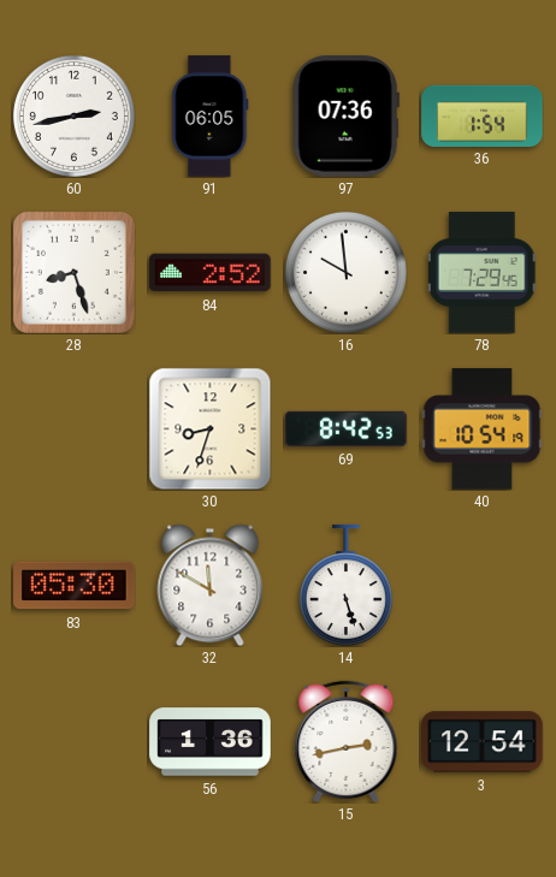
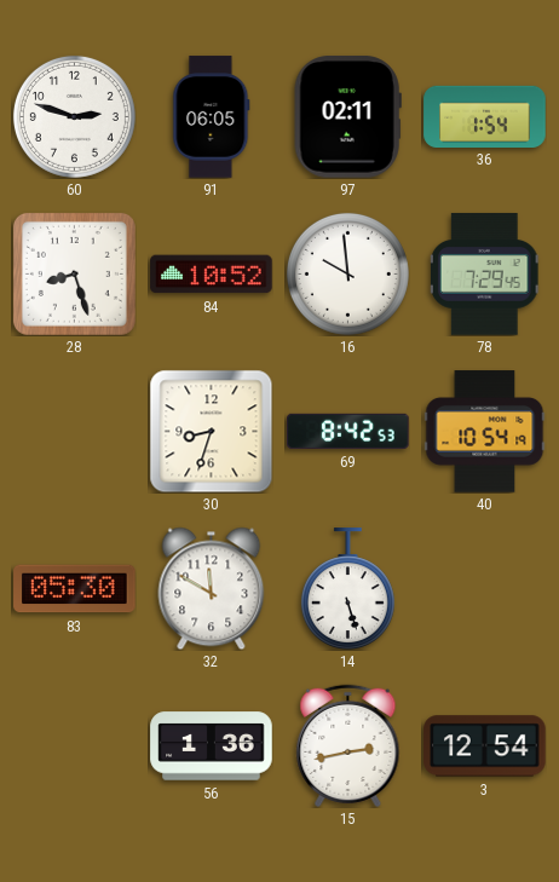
60: 2:43 -> 2:48 (74, 116)
97: 07:36 -> 02:11 (347, 117)
84: 2:52 -> 10:52 (212, 275)
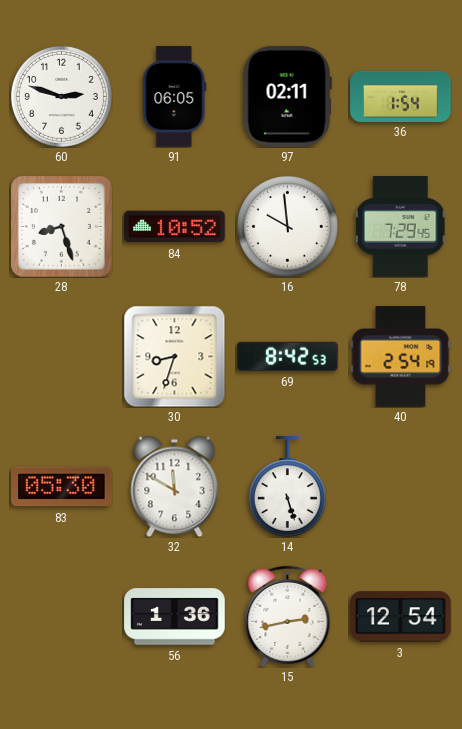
40: 10:54 -> 2:54 (401, 357)
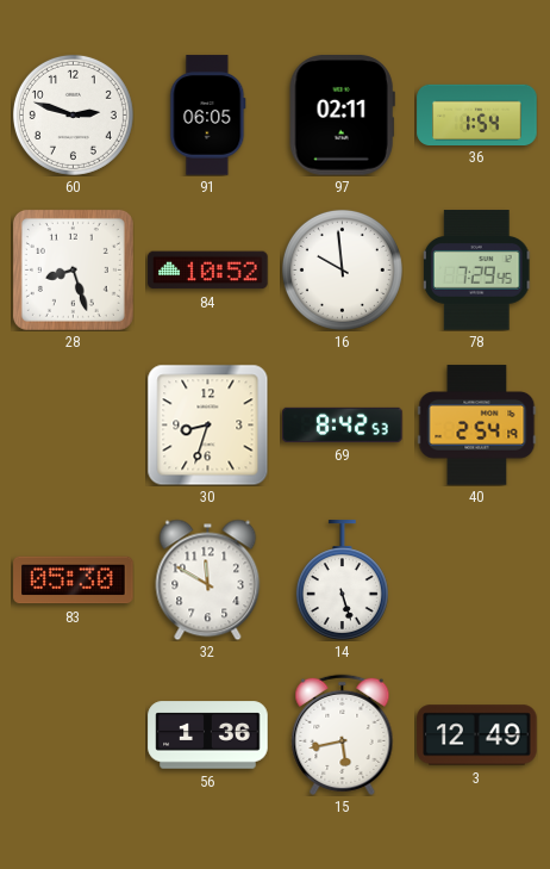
15: 2:43 -> 5:43 (343, 734)
3: 12:54 -> 12:49 (477, 735)
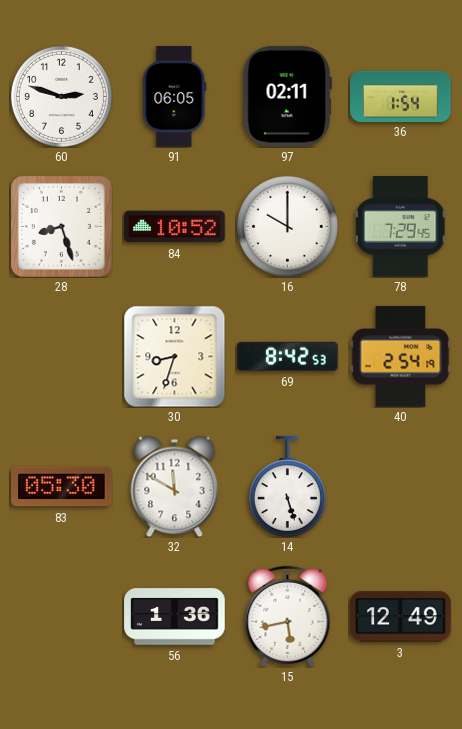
16: 9:59 -> 10:00 (287, 226)
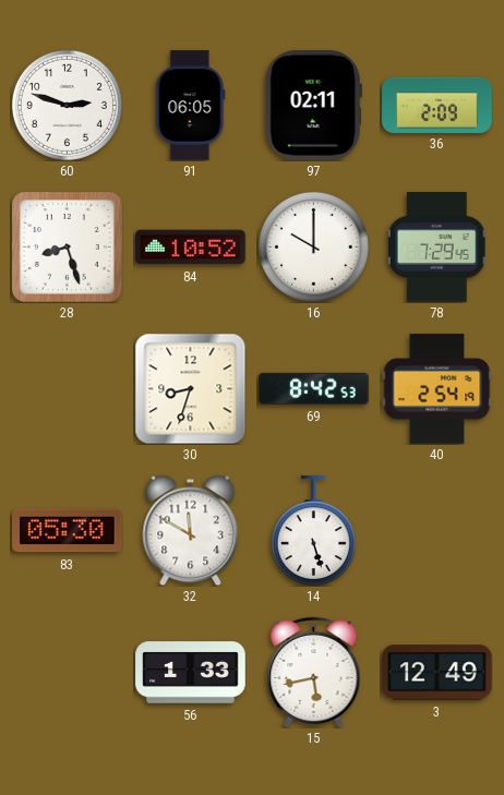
36: 1:54 -> 2:09 (437, 105)
56: 1:36 -> 1:33 (191, 673)
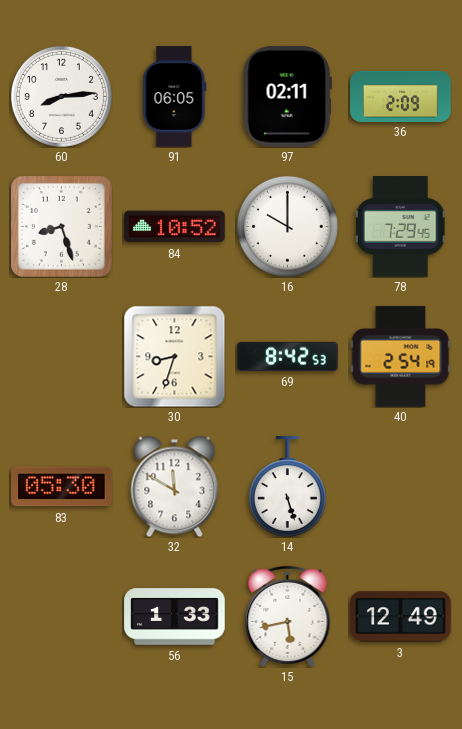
60: 2:48 -> 8:14 (61, 96)
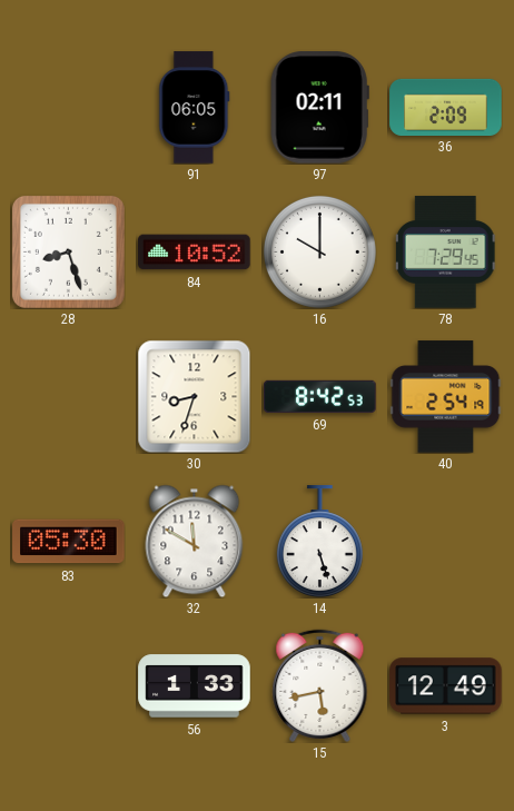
60: 8:14 -> none (61, 96)
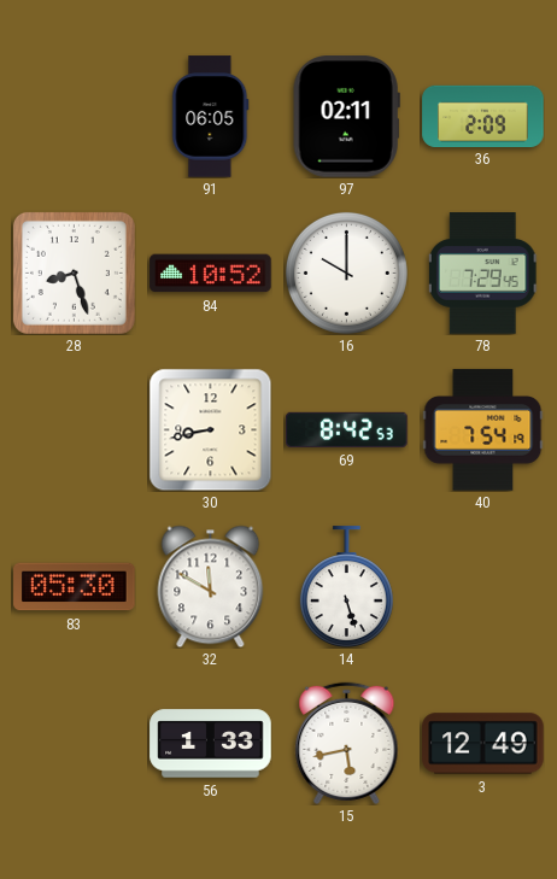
30: 8:33 -> 8:43 (210, 429)
40: 2:54 -> 7:54 (483, 430)
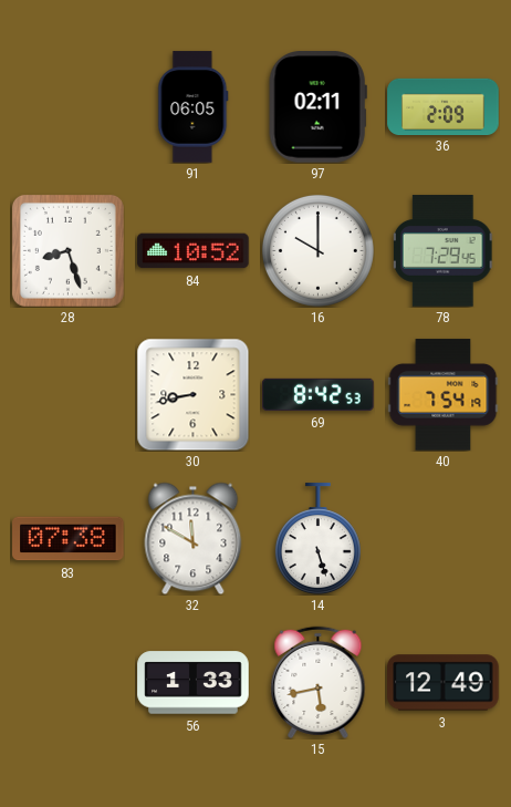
83: 05:30 -> 07:38 (69, 539)
